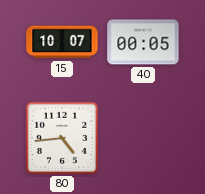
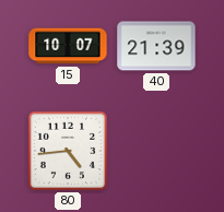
40: 00:05 -> 21:39 (156, 46)
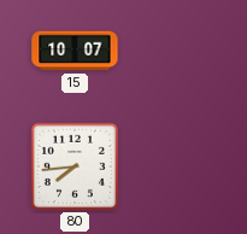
40: 21:39 -> none (156, 46)
80: 4:44 -> 7:44 (75, 166)
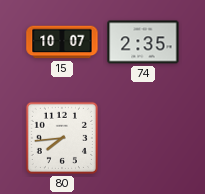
74: none -> 2:35 (143, 42)
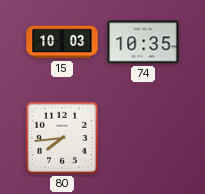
15: 10:07 -> 10:03 (62, 42)
74: 2:35 -> 10:35 (143, 42)
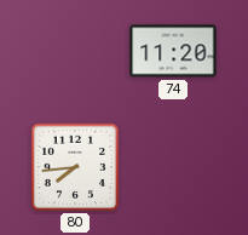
15: 10:03 -> none (62, 42)
74: 10:35 -> 11:20 (173, 51)
